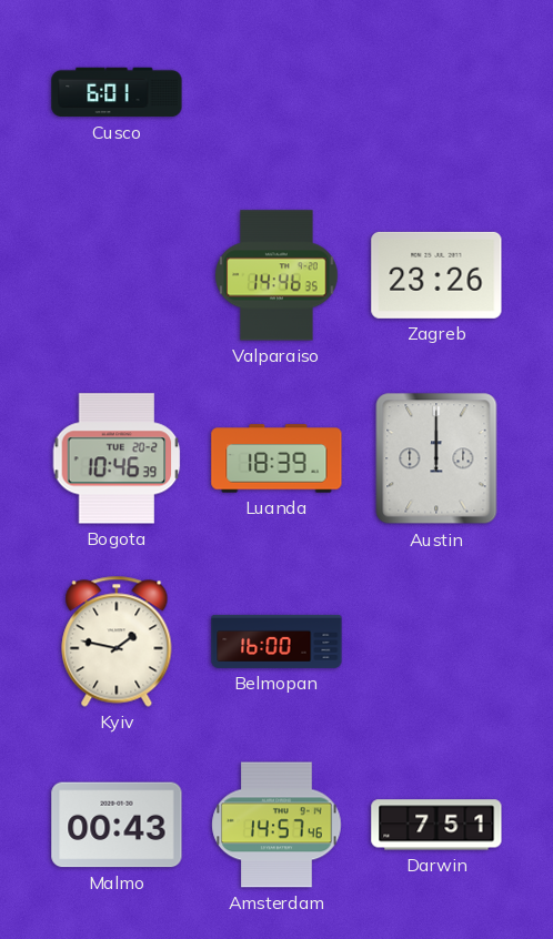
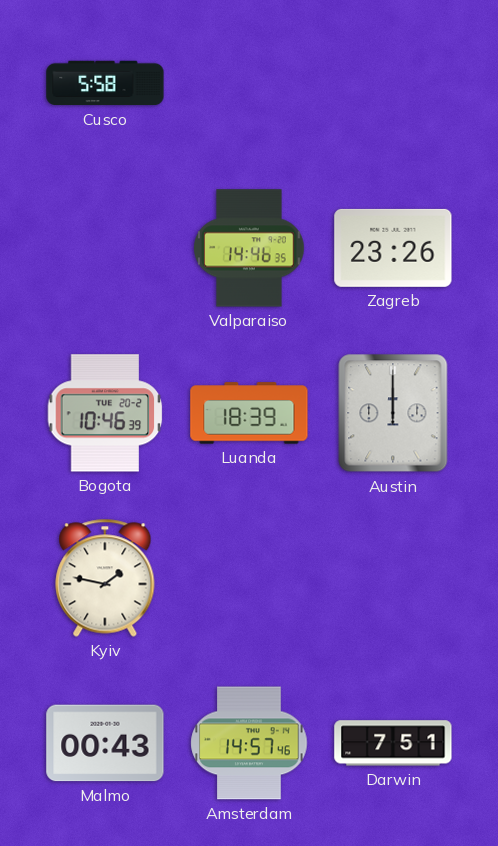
Cusco: 6:01 -> 5:58 (105, 83)
Belmopan: 16:00 -> none (276, 642)
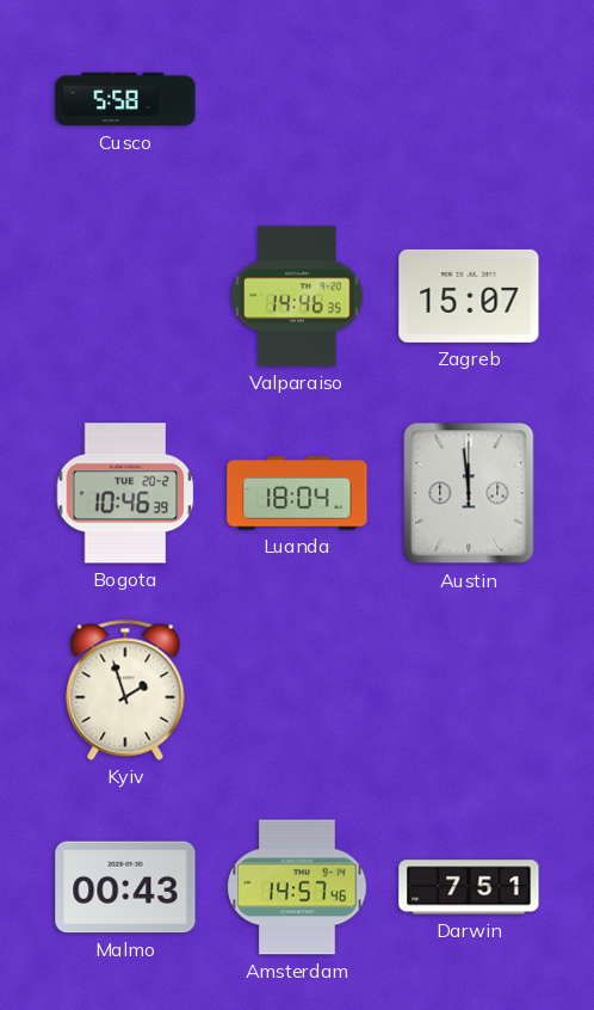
Zagreb: 23:26 -> 15:07 (469, 296)
Luanda: 18:39 -> 18:04 (297, 493)
Austin: 12:00 -> 11:59 (469, 493)
Kyiv: 1:47 -> 1:57 (125, 690)
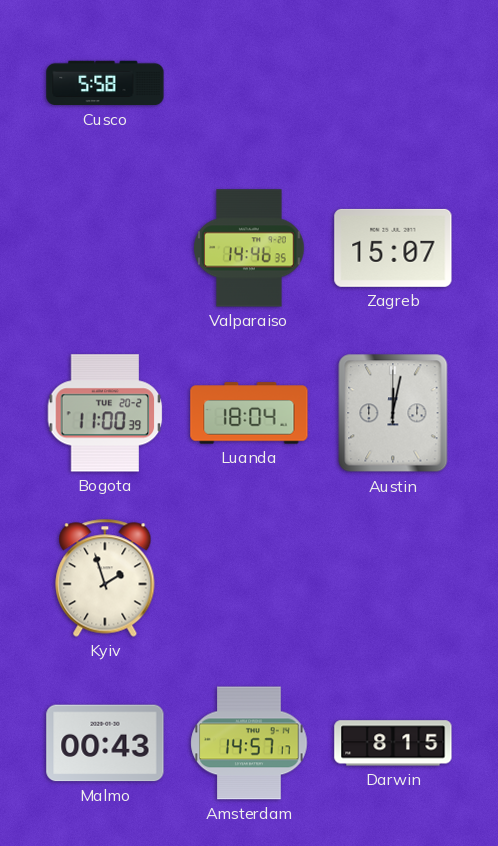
Bogota: 10:46 -> 11:00 (105, 413)
Austin: 11:59 -> 12:02 (393, 413)
Amsterdam: 14:57:46 -> 14:57:17 (249, 743)
Darwin: 7:51 -> 8:15 (393, 743)
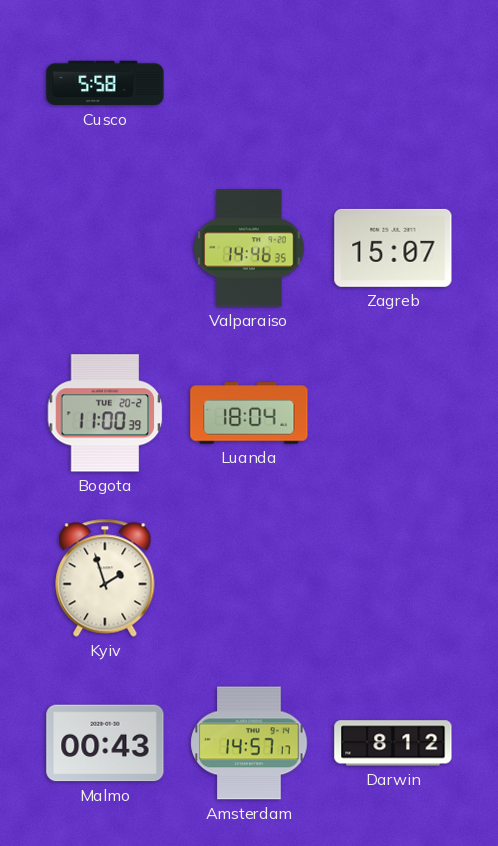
Austin: 12:02 -> none (393, 413)
Darwin: 8:15 -> 8:12 (393, 743)
